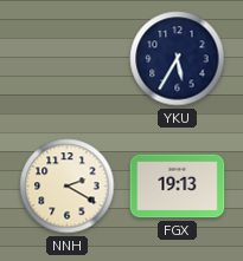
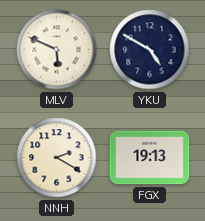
MLV: none -> 5:49 (57, 50)
YKU: 5:35 -> 4:50 (150, 50)
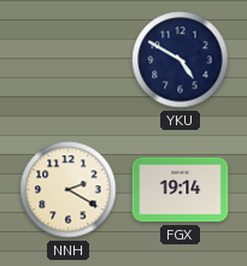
MLV: 5:49 -> none (57, 50)
FGX: 19:13 -> 19:14 (181, 190)
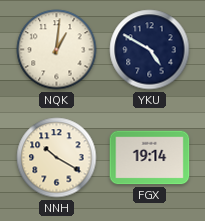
NQK: none -> 1:01 (57, 50)
NNH: 2:20 -> 10:20 (57, 158)
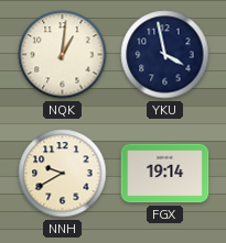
YKU: 4:50 -> 3:58 (165, 55)
NNH: 10:20 -> 9:40 (63, 174)
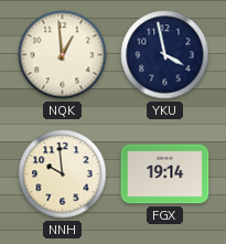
NQK: 1:01 -> 12:59 (63, 55)
NNH: 9:40 -> 9:59 (63, 174)
